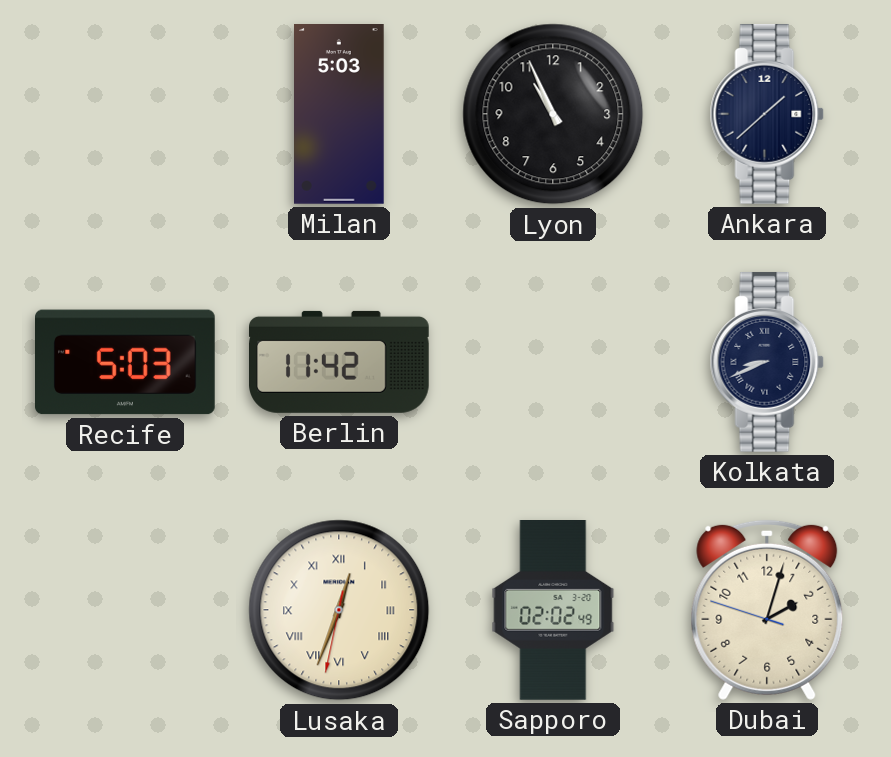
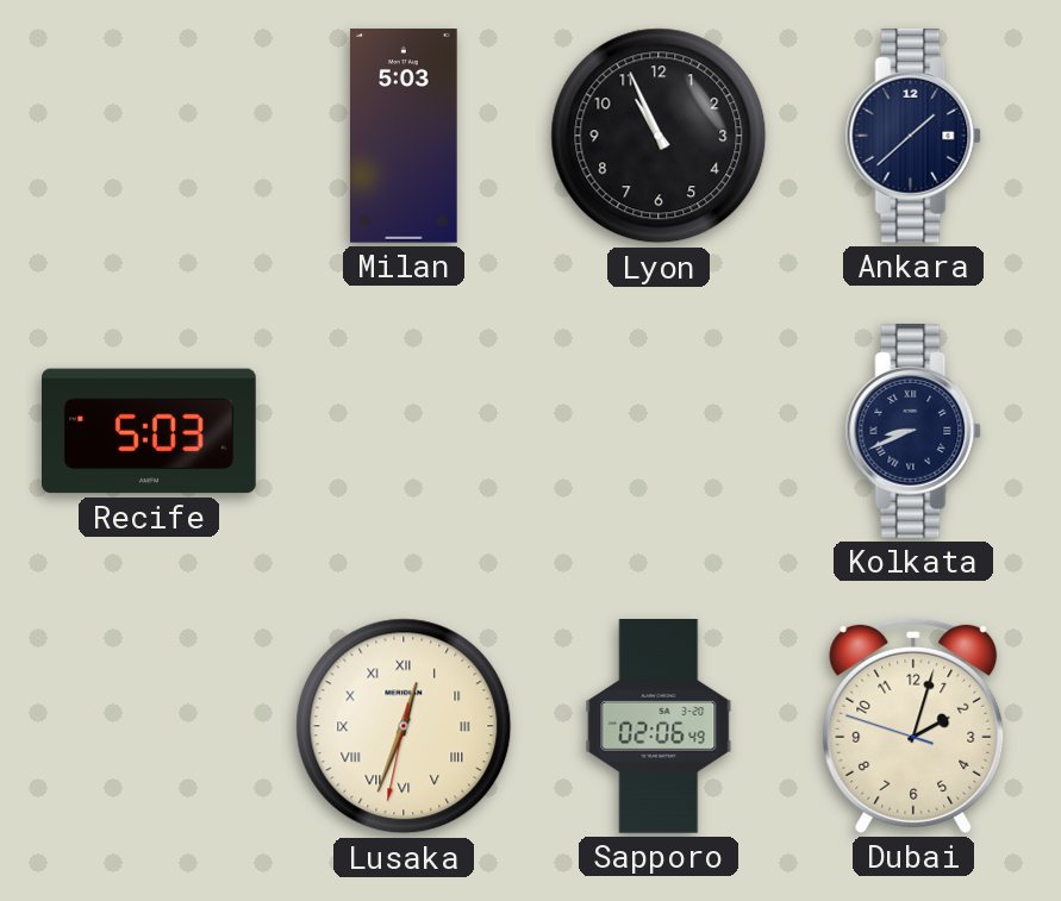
Berlin: 11:42 -> none (340, 362)
Sapporo: 02:02 -> 02:06 (659, 727)
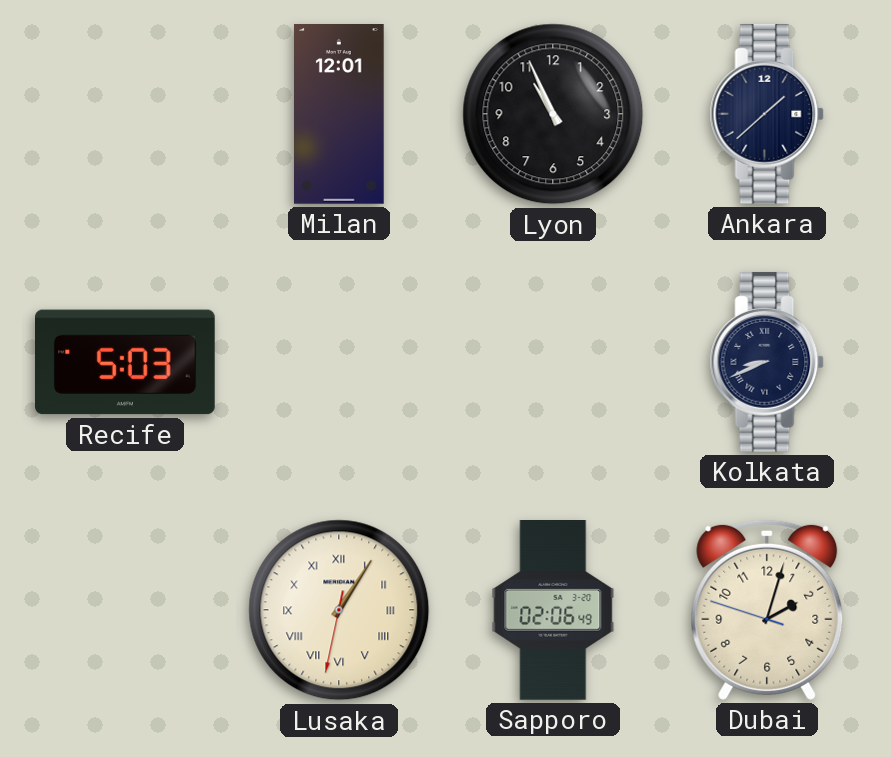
Milan: 5:03 -> 12:01 (340, 115)
Lusaka: 12:33 -> 1:05 (339, 610)
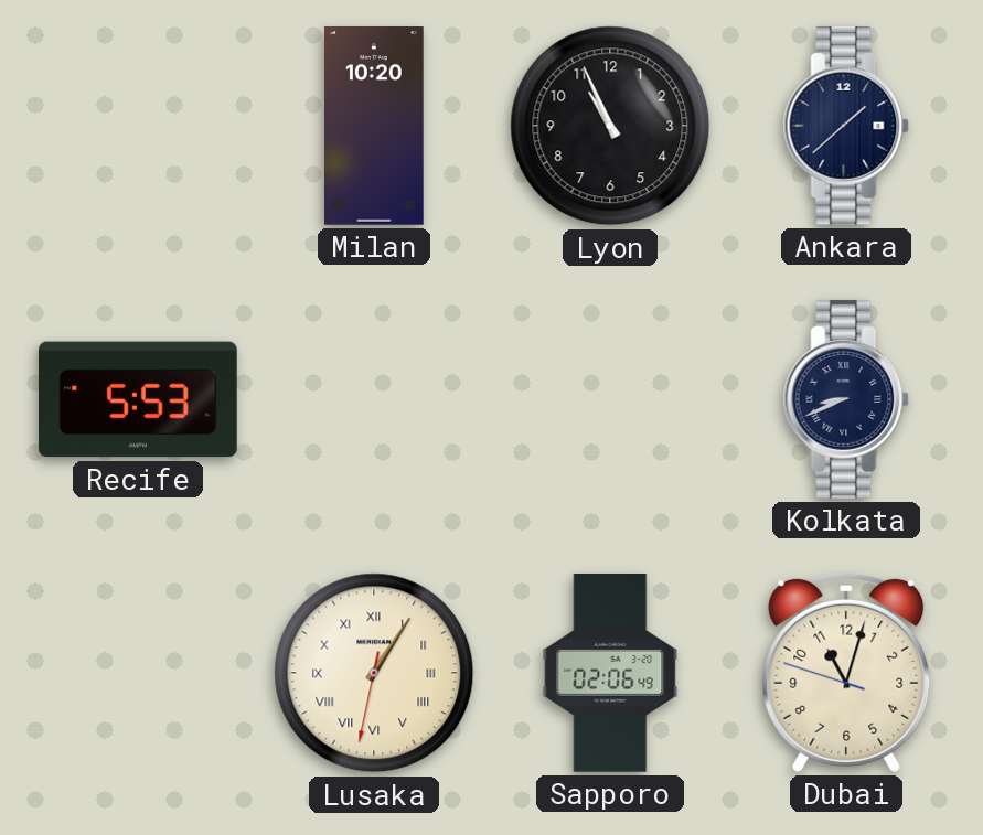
Milan: 12:01 -> 10:20 (375, 127)
Recife: 5:03 -> 5:53 (139, 399)
Dubai: 2:02 -> 11:02 (846, 673)
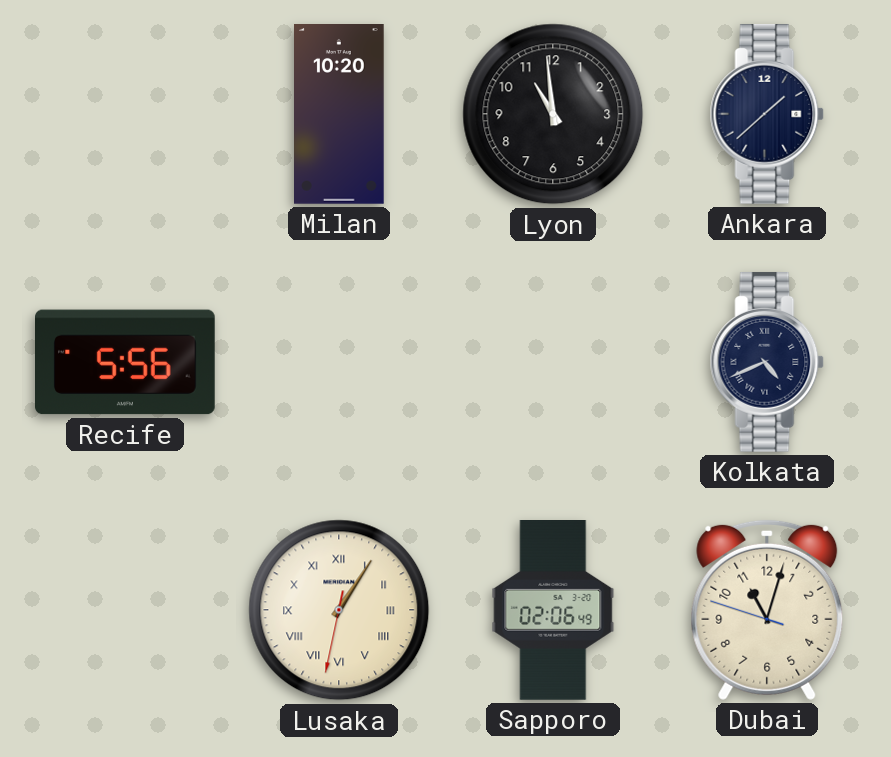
Lyon: 10:56 -> 10:59 (553, 114)
Recife: 5:53 -> 5:56 (126, 362)
Kolkata: 8:41 -> 4:41 (767, 362)
